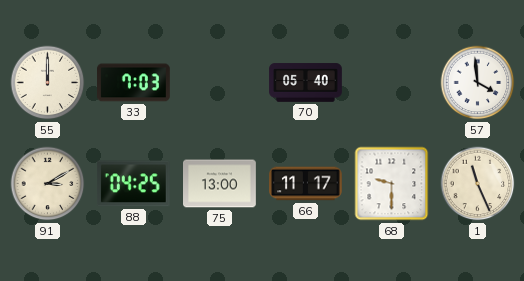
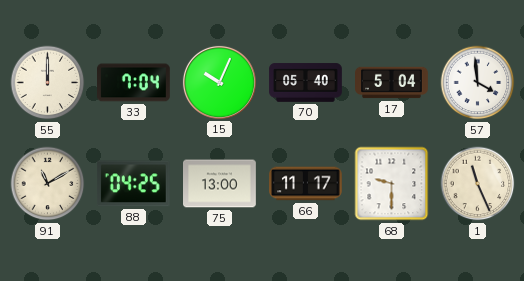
33: 7:03 -> 7:04 (134, 83)
15: none -> 10:04 (219, 82)
17: none -> 5:04 (392, 83)
91: 3:10 -> 11:10 (48, 184)
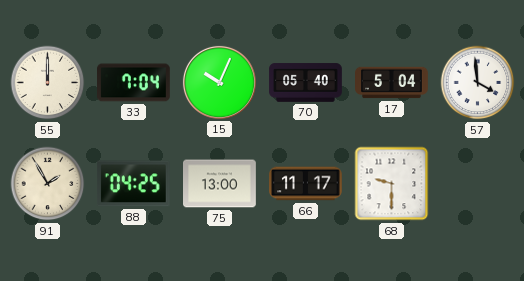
91: 11:10 -> 1:55 (48, 184)
1: 11:26 -> none (478, 184)
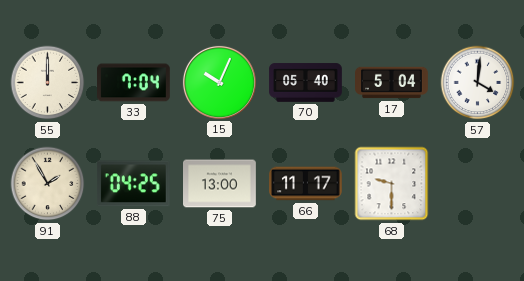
57: 3:59 -> 4:01 (478, 83)
